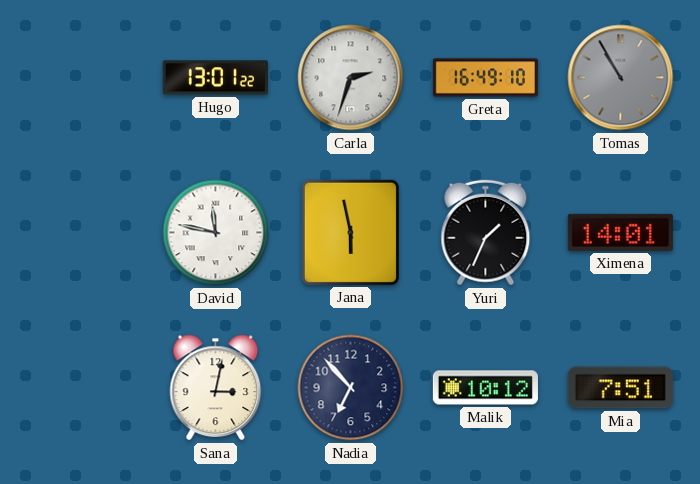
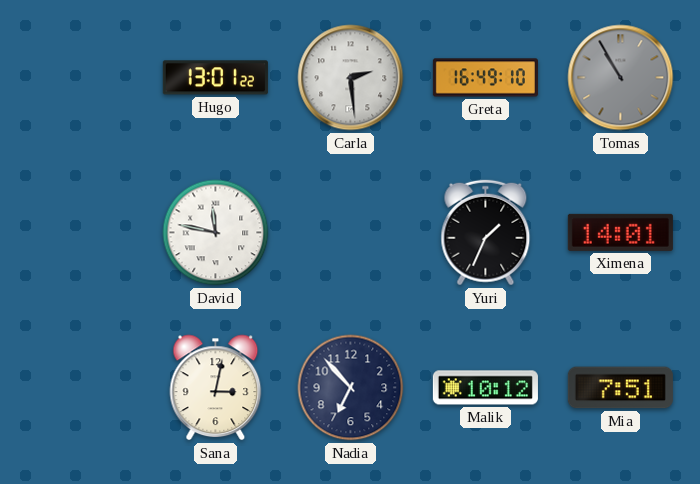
Carla: 2:33 -> 2:29 (351, 78)
Jana: 5:58 -> none (350, 232)
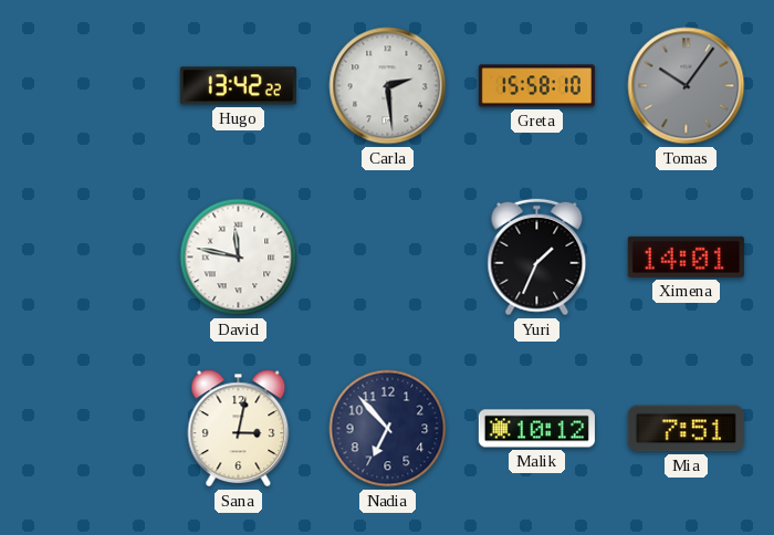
Hugo: 13:01 -> 13:42 (238, 86)
Greta: 16:49 -> 15:58 (536, 86)
Tomas: 10:55 -> 10:06 (687, 86)
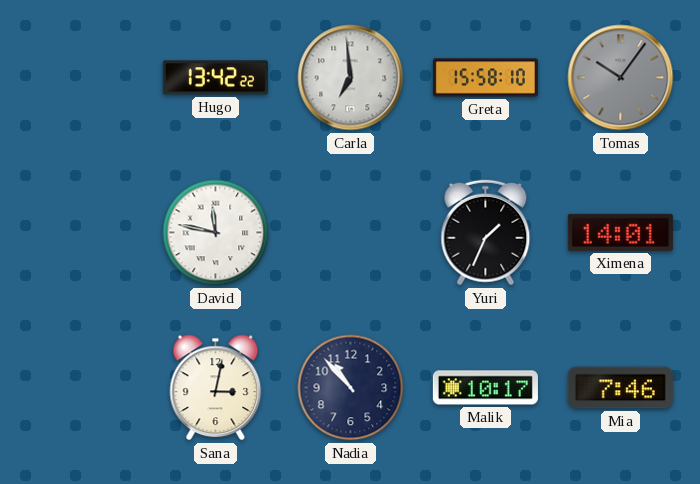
Carla: 2:29 -> 6:59 (351, 78)
Nadia: 6:53 -> 10:53 (351, 388)
Malik: 10:12 -> 10:17 (485, 388)
Mia: 7:51 -> 7:46 (620, 388)
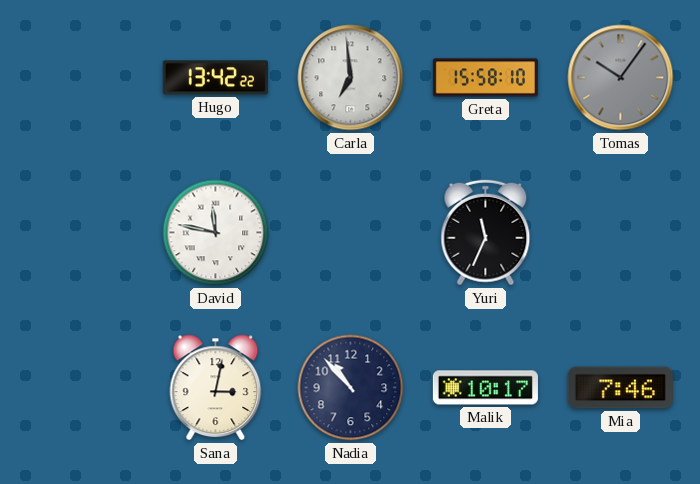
Yuri: 1:34 -> 11:34 (486, 233)
Ximena: 14:01 -> none (620, 232)
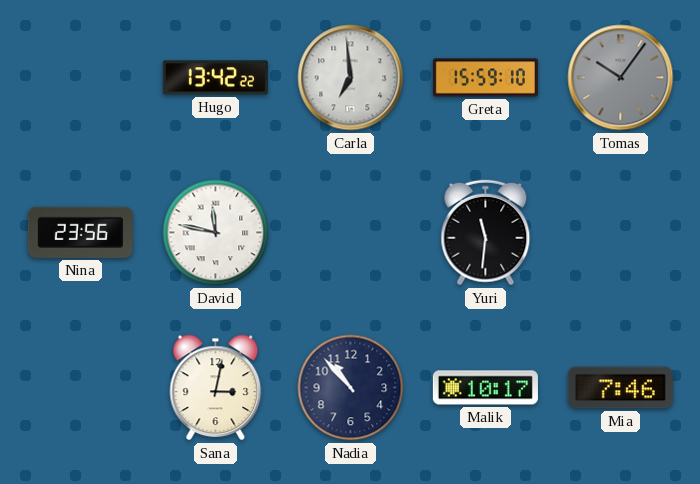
Greta: 15:58 -> 15:59 (485, 78)
Nina: none -> 23:56 (80, 232)
Yuri: 11:34 -> 11:31 (486, 233)
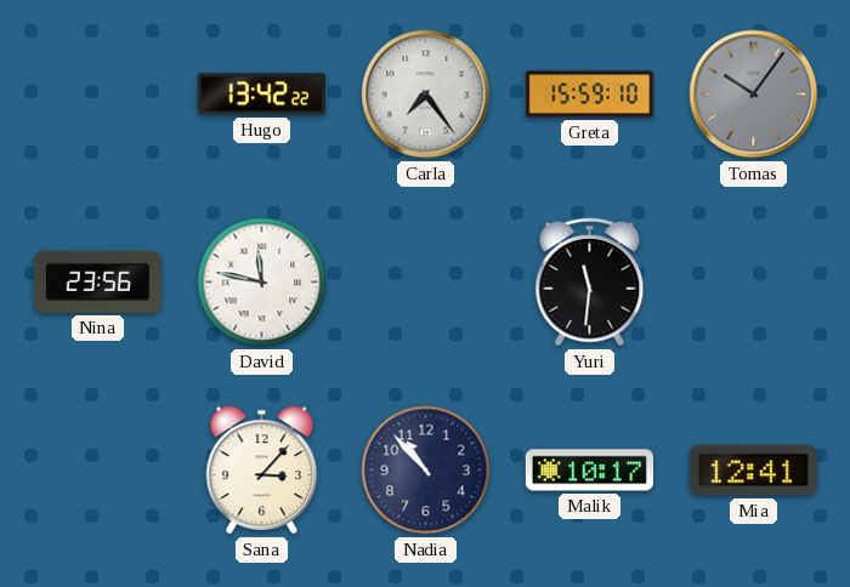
Carla: 6:59 -> 7:24 (426, 95)
Sana: 3:02 -> 3:07 (262, 471)
Mia: 7:46 -> 12:41 (753, 471)
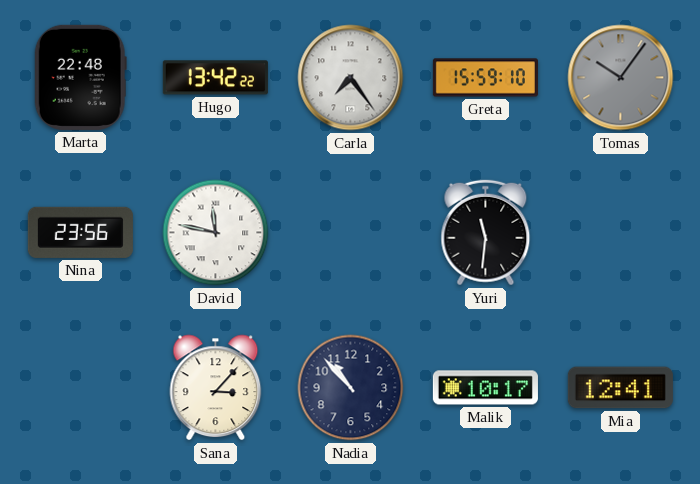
Marta: none -> 22:48 (80, 77)
